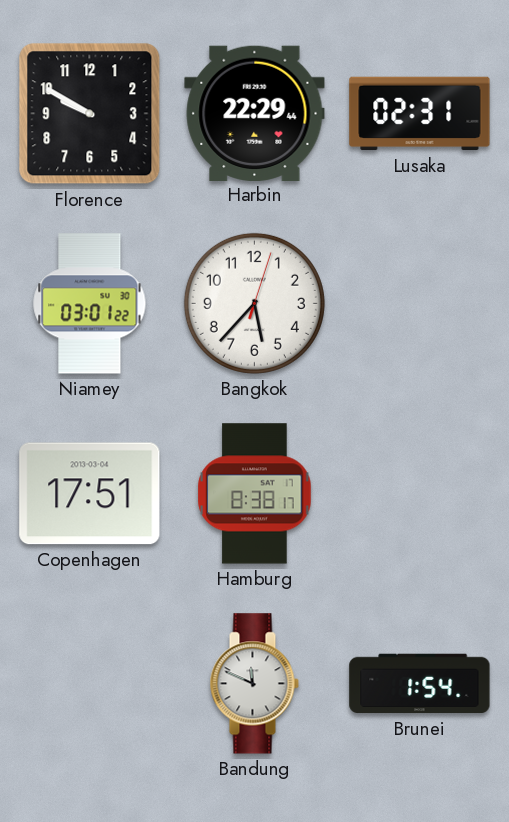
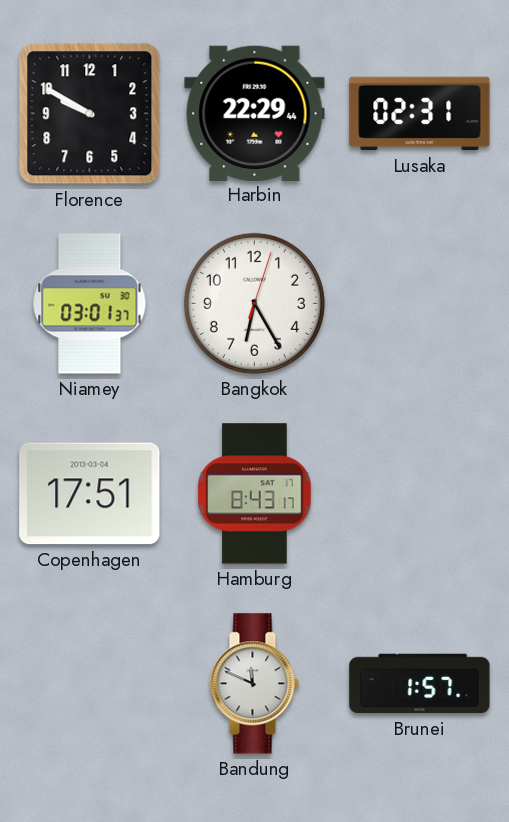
Niamey: 03:01:22 -> 03:01:37 (90, 304)
Bangkok: 5:37 -> 6:25 (254, 303)
Hamburg: 8:38 -> 8:43 (255, 494)
Brunei: 1:54 -> 1:57 (420, 684)
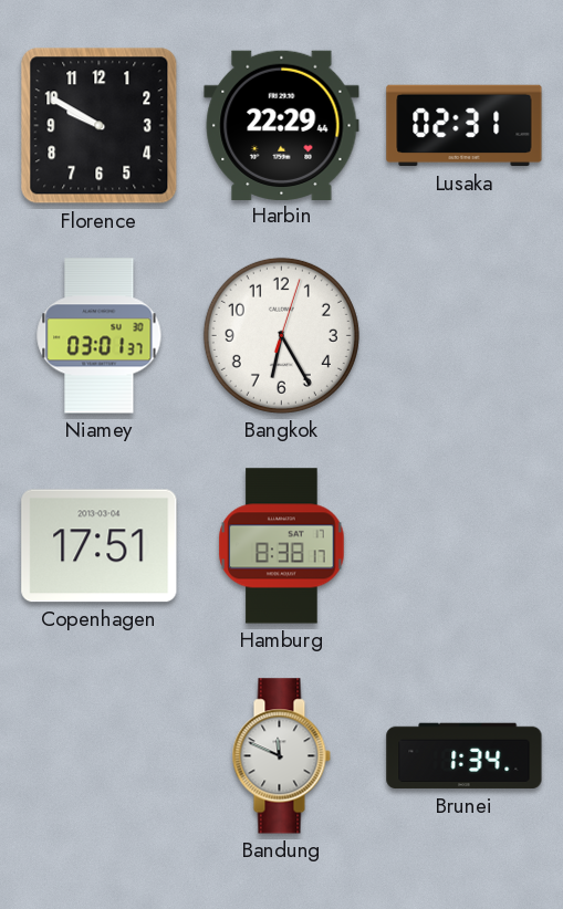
Hamburg: 8:43 -> 8:38 (282, 546)
Brunei: 1:57 -> 1:34 (465, 756)
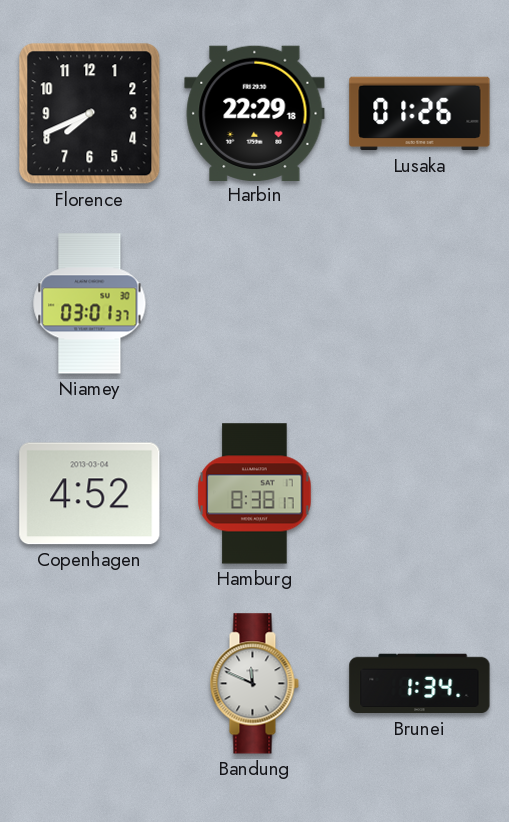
Florence: 9:50 -> 7:41 (90, 114)
Harbin: 22:29:44 -> 22:29:18 (255, 113)
Lusaka: 02:31 -> 01:26 (420, 114)
Bangkok: 6:25 -> none (281, 335)
Copenhagen: 17:51 -> 4:52 (90, 494)
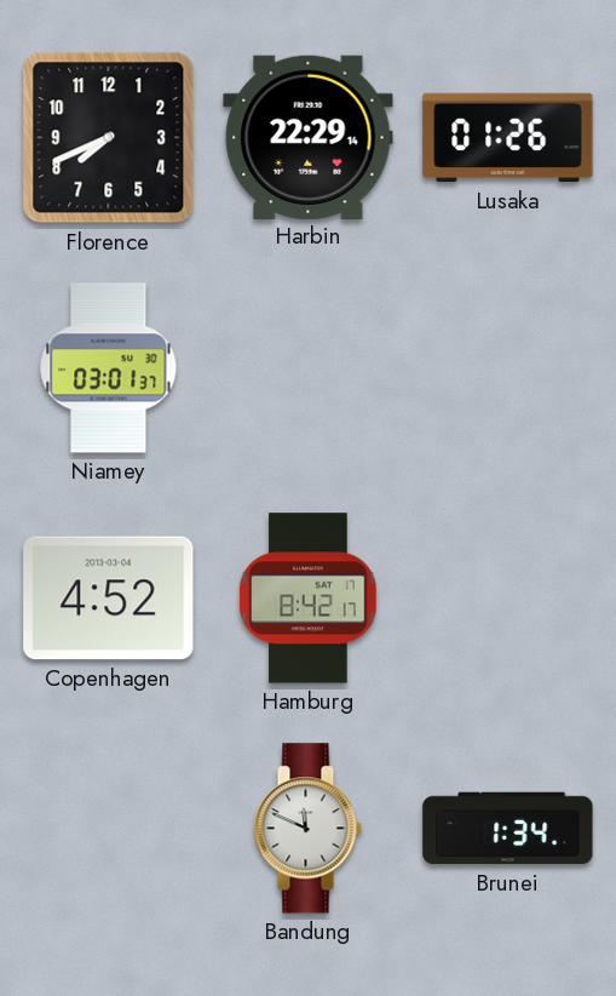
Harbin: 22:29:18 -> 22:29:14 (309, 137)
Hamburg: 8:38 -> 8:42 (309, 599)
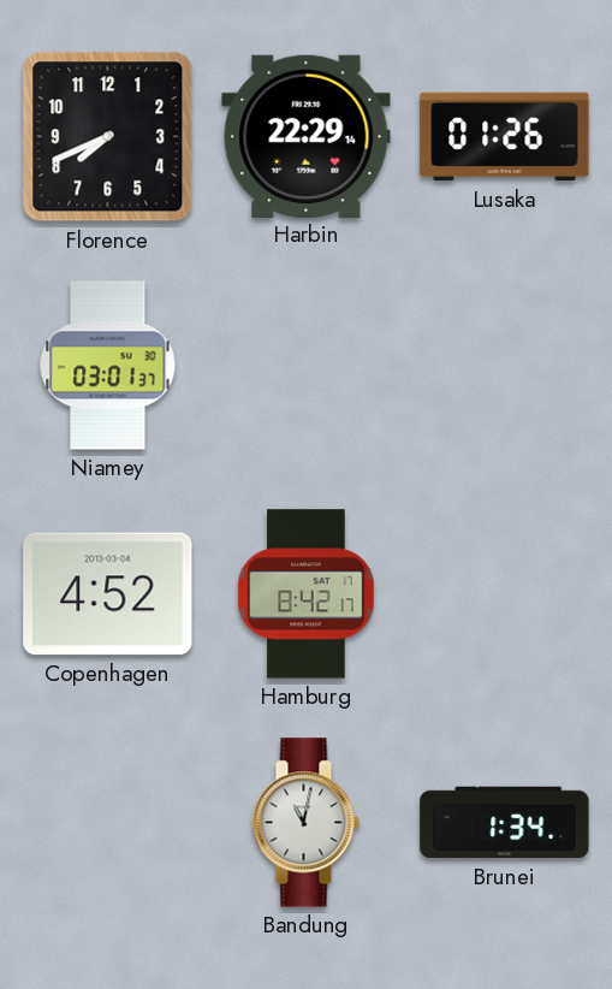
Bandung: 11:49 -> 11:02 (305, 823)
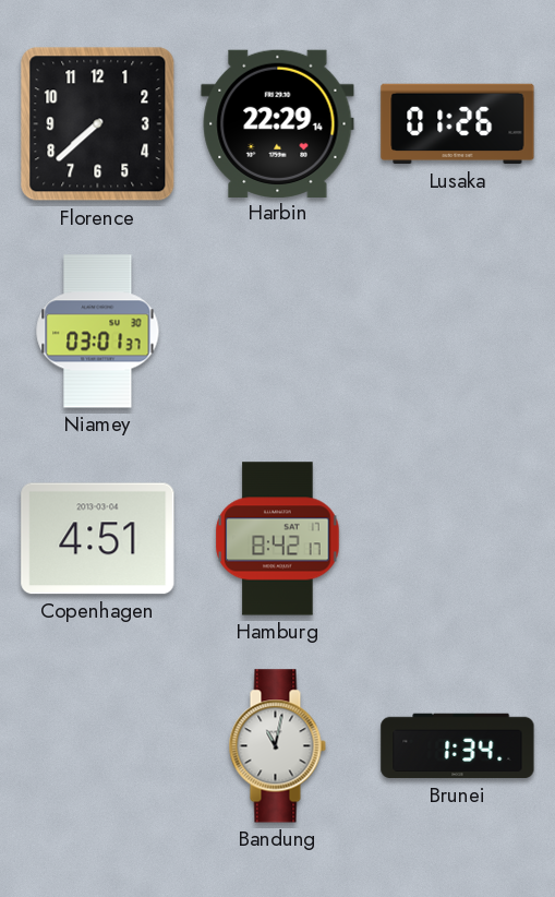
Florence: 7:41 -> 7:38 (98, 124)
Copenhagen: 4:52 -> 4:51 (98, 539)
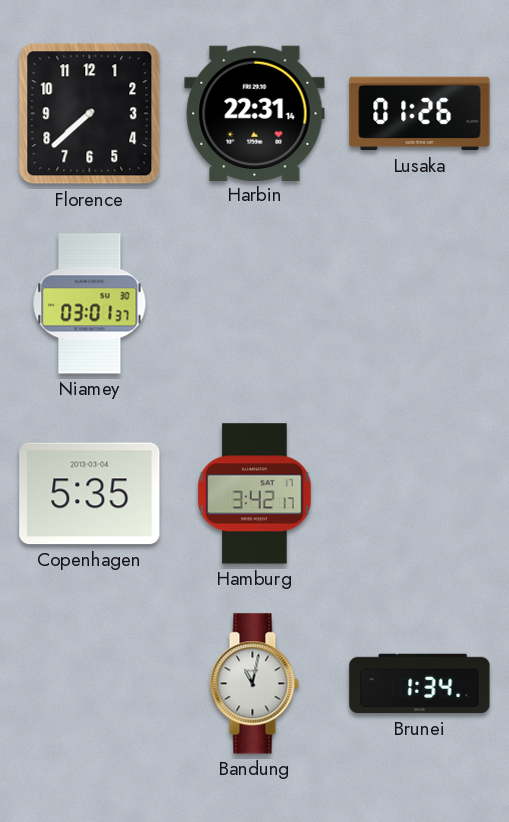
Harbin: 22:29 -> 22:31 (255, 113)
Copenhagen: 4:51 -> 5:35 (90, 494)
Hamburg: 8:42 -> 3:42 (255, 494)
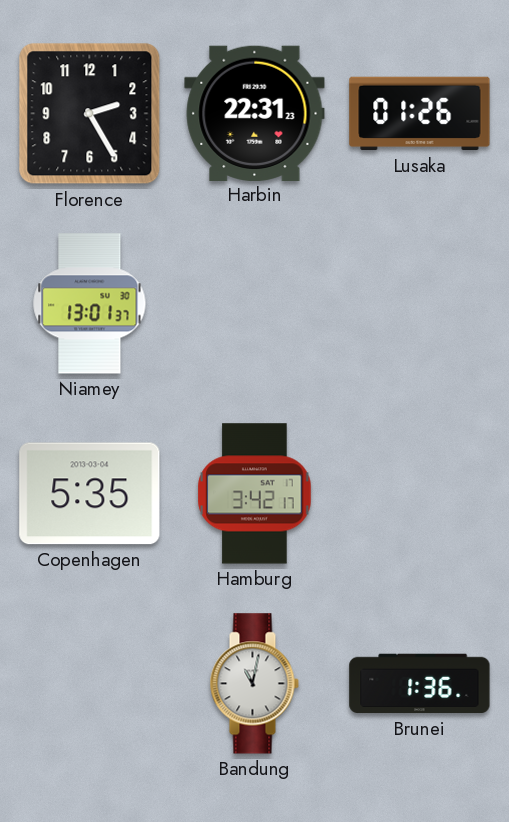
Florence: 7:38 -> 2:25 (90, 114)
Harbin: 22:31:14 -> 22:31:23 (255, 113)
Niamey: 03:01 -> 13:01 (90, 304)
Brunei: 1:34 -> 1:36 (420, 684)
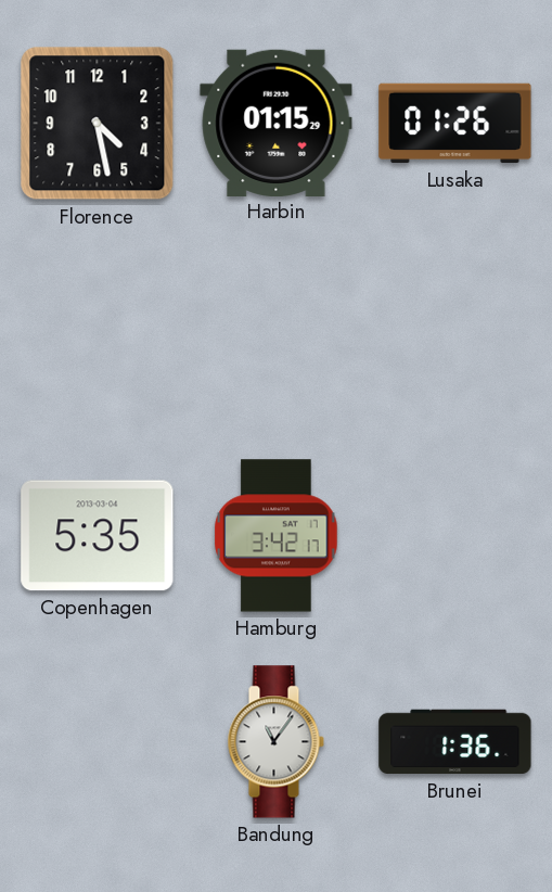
Florence: 2:25 -> 4:28 (98, 124)
Harbin: 22:31 -> 01:15 (277, 123)
Niamey: 13:01 -> none (90, 304)
Bandung: 11:02 -> 11:06 (275, 742)
